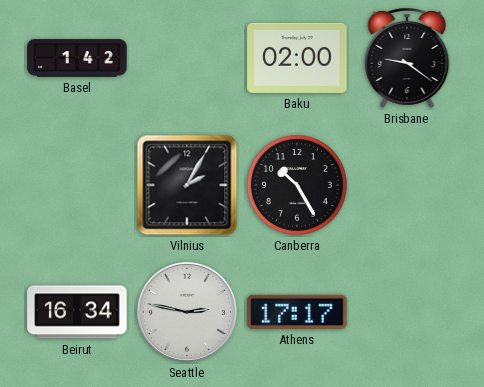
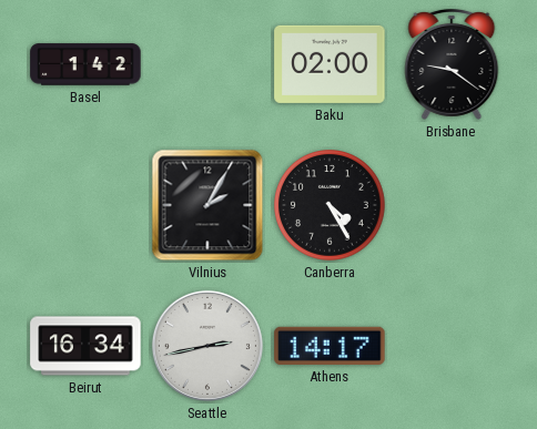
Canberra: 10:25 -> 4:25 (331, 206)
Seattle: 2:47 -> 2:43 (207, 346)
Athens: 17:17 -> 14:17 (330, 346)
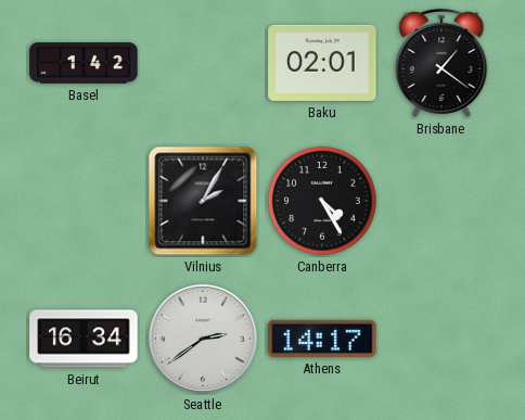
Baku: 02:00 -> 02:01 (322, 63)
Brisbane: 9:21 -> 1:21 (441, 63)
Seattle: 2:43 -> 2:39 (203, 339)
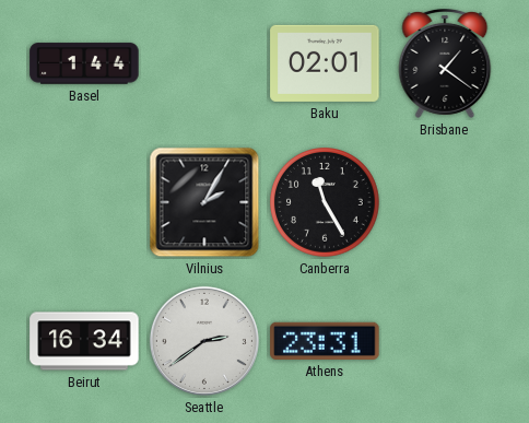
Basel: 1:42 -> 1:44 (84, 63)
Canberra: 4:25 -> 11:25 (326, 203)
Athens: 14:17 -> 23:31 (325, 341)
